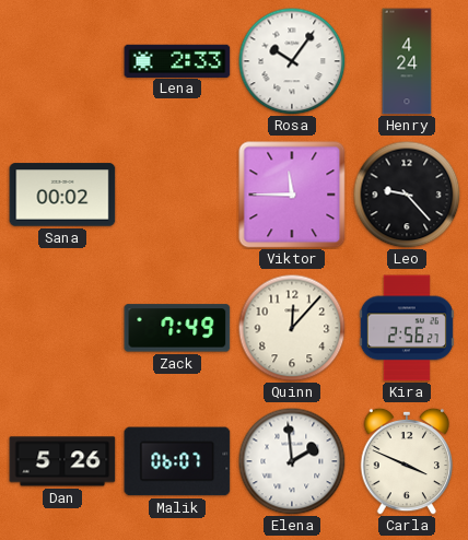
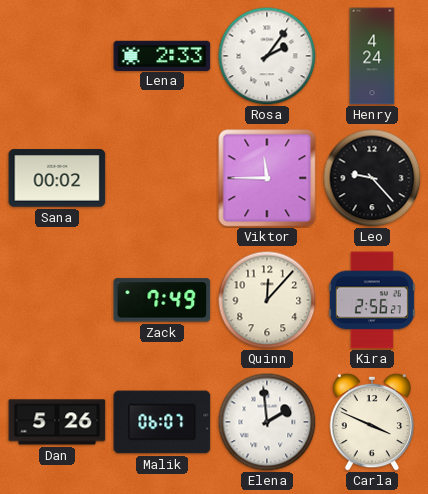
Rosa: 10:06 -> 2:06 (267, 56)
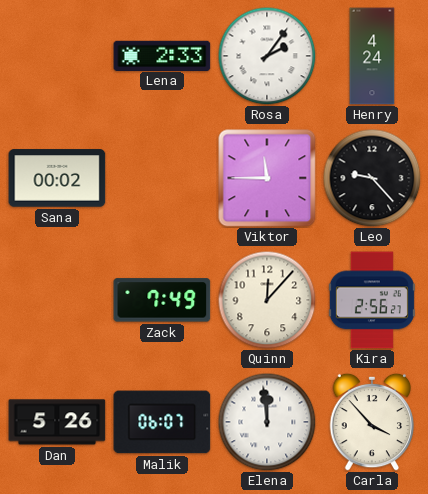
Elena: 1:59 -> 11:59 (267, 422)
Carla: 3:49 -> 3:53 (372, 422)
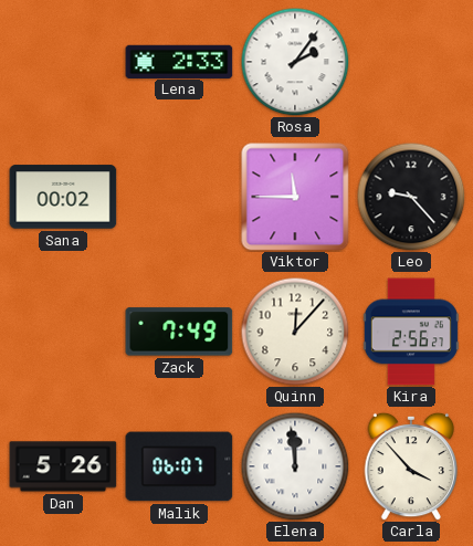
Henry: 4:24 -> none (372, 56)
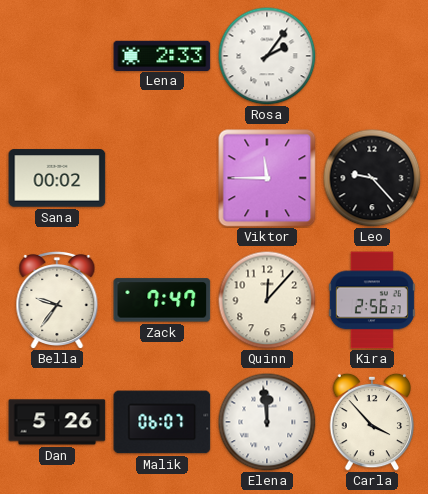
Bella: none -> 9:36 (57, 299)
Zack: 7:49 -> 7:47 (162, 300)
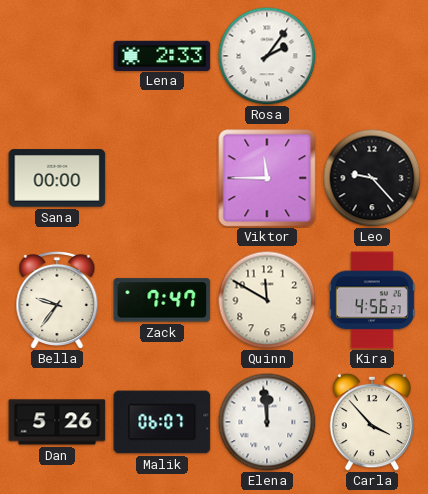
Sana: 00:02 -> 00:00 (57, 178)
Quinn: 12:07 -> 11:50 (267, 300)
Kira: 2:56 -> 4:56 (372, 300)
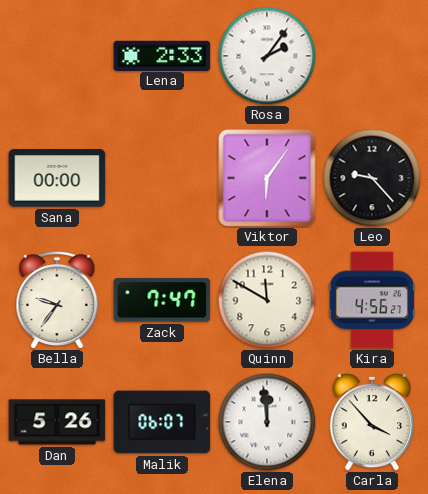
Viktor: 11:45 -> 6:06 (267, 178)
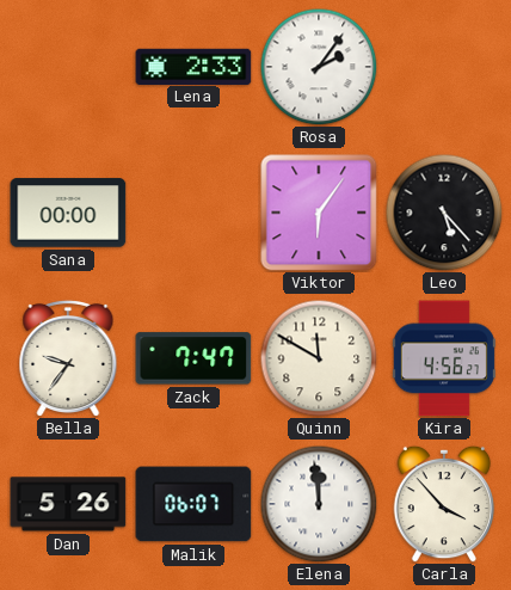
Leo: 9:23 -> 5:23 (444, 213)
